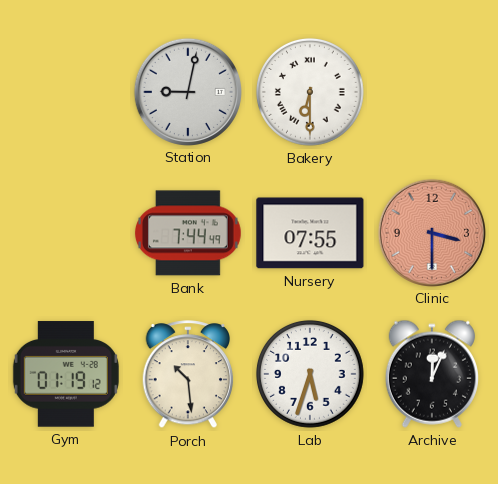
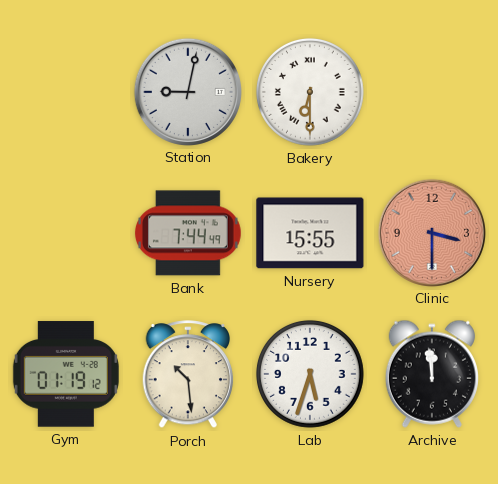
Nursery: 07:55 -> 15:55 (310, 233)
Archive: 12:04 -> 11:59 (432, 374)
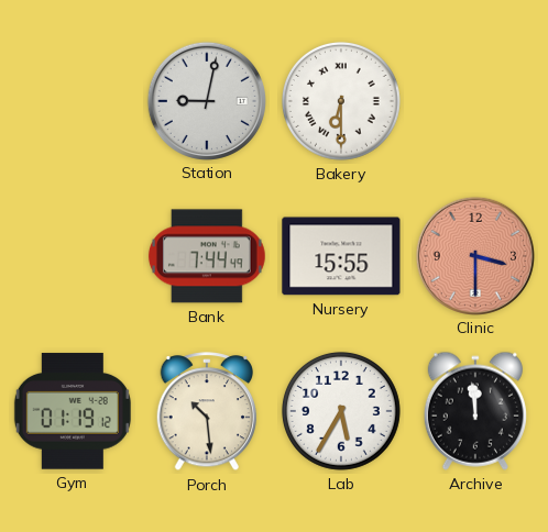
Lab: 5:33 -> 5:35 (341, 411)
